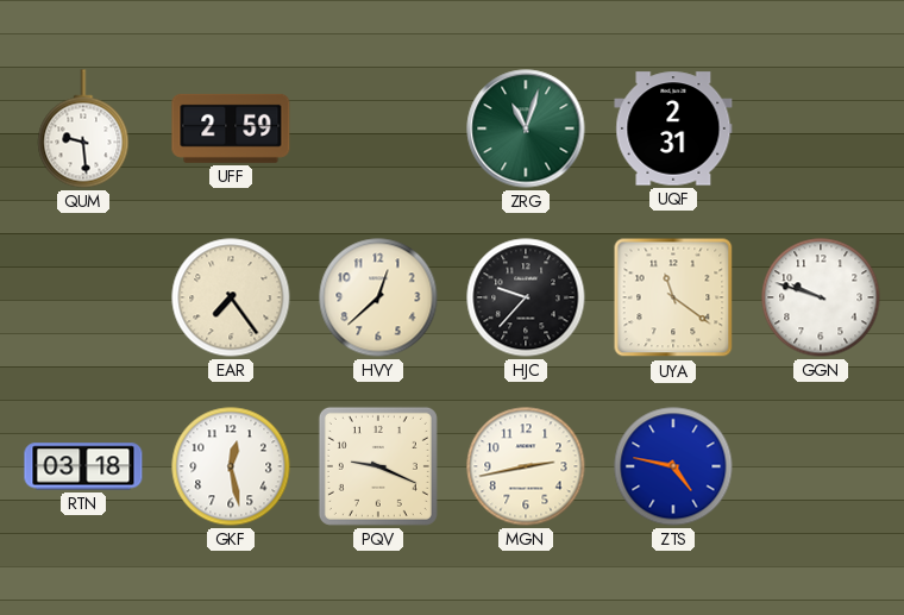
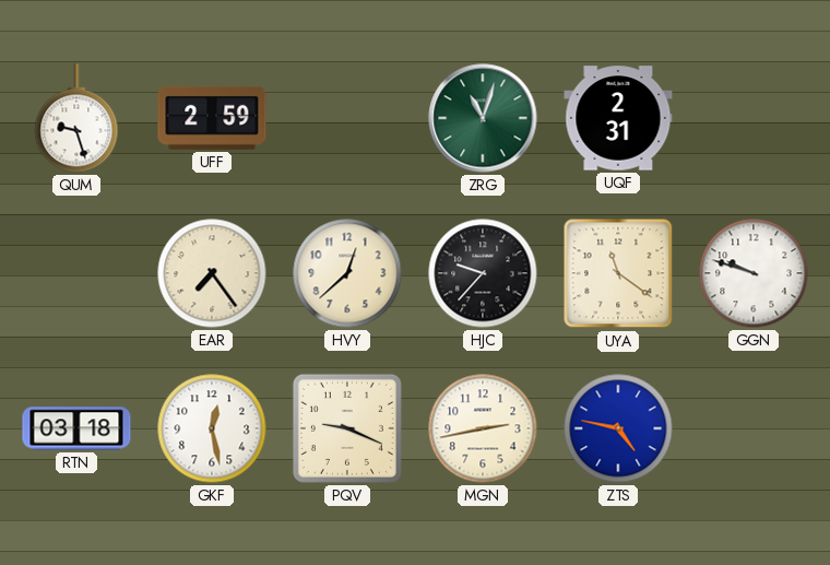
QUM: 9:29 -> 9:27 (76, 118)
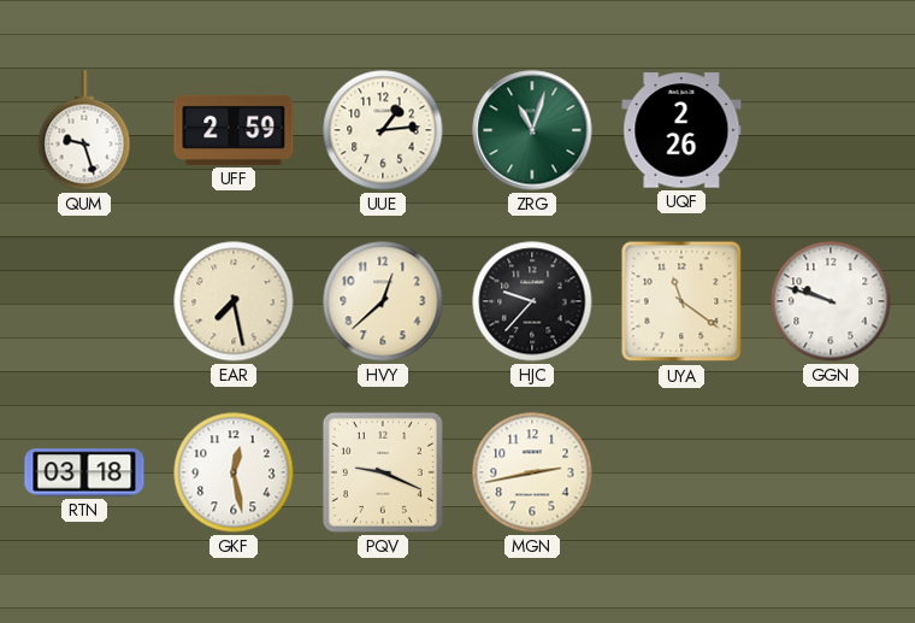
UUE: none -> 1:14 (383, 130)
UQF: 2:31 -> 2:26 (681, 130)
EAR: 7:24 -> 7:28 (234, 301)
ZTS: 4:47 -> none (618, 428)
